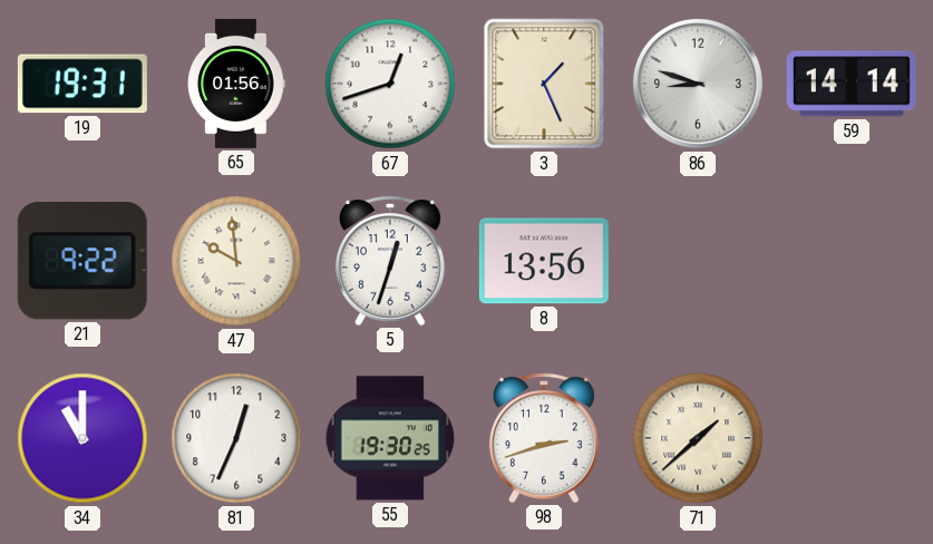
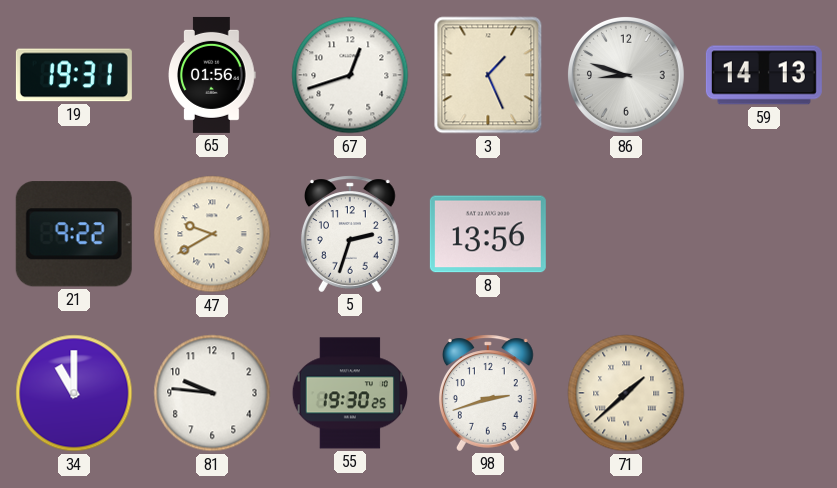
59: 14:14 -> 14:13 (764, 75)
47: 9:59 -> 9:40 (212, 234)
5: 12:33 -> 2:33 (350, 234)
81: 12:34 -> 9:46 (212, 393)
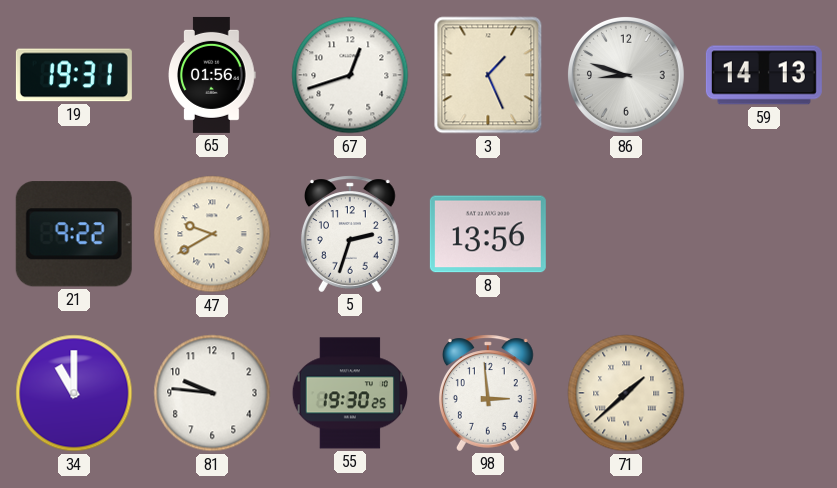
98: 2:42 -> 2:59 (488, 393)
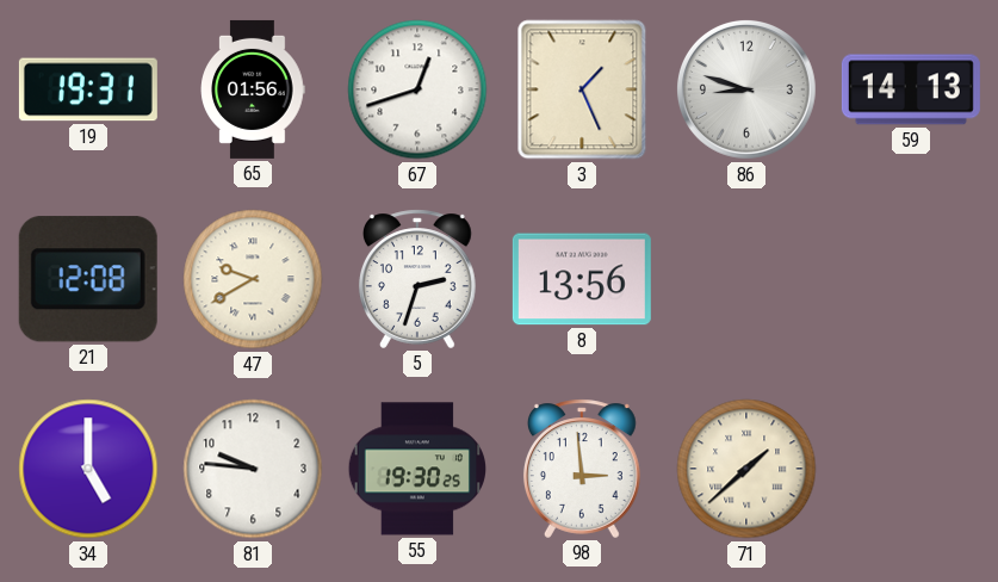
21: 9:22 -> 12:08 (88, 279)
34: 11:00 -> 5:00 (88, 469)
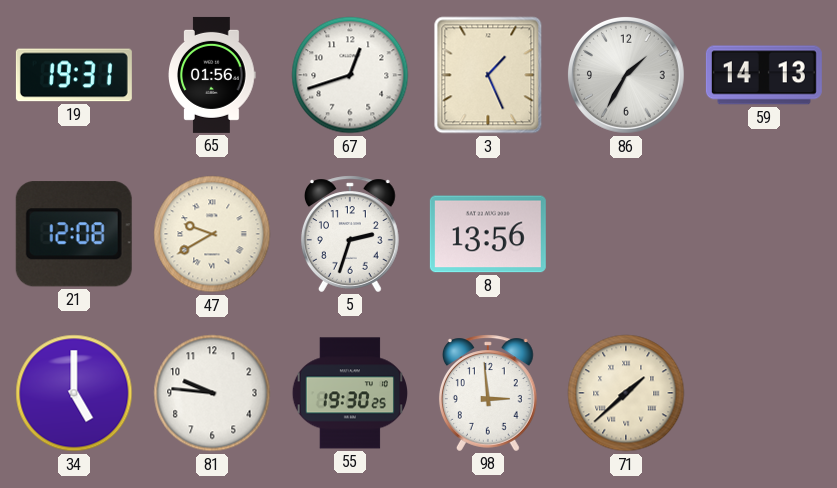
86: 8:48 -> 1:35 (627, 76)
